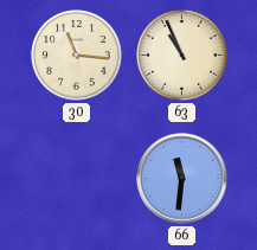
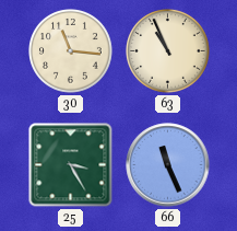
25: none -> 3:25 (71, 165)
66: 11:31 -> 11:26 (168, 165)
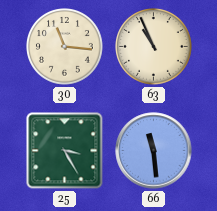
66: 11:26 -> 11:29 (154, 151)
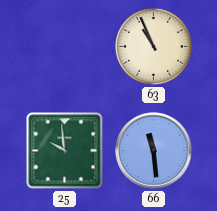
30: 11:16 -> none (65, 47)
25: 3:25 -> 9:59 (65, 151)
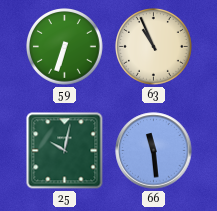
59: none -> 6:33 (65, 47)
25: 9:59 -> 10:02 (65, 151)
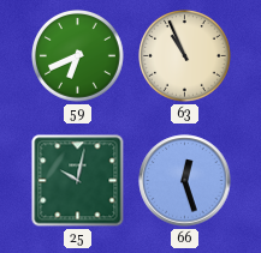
59: 6:33 -> 6:41 (78, 56)
66: 11:29 -> 12:27 (185, 181)
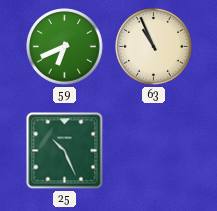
25: 10:02 -> 10:26 (65, 151)
66: 12:27 -> none (185, 181)
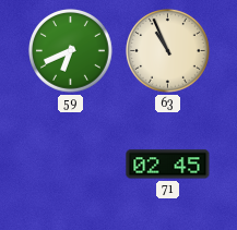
25: 10:26 -> none (65, 151)
71: none -> 02:45 (168, 165)
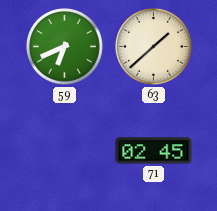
63: 10:56 -> 1:38 (154, 47)
